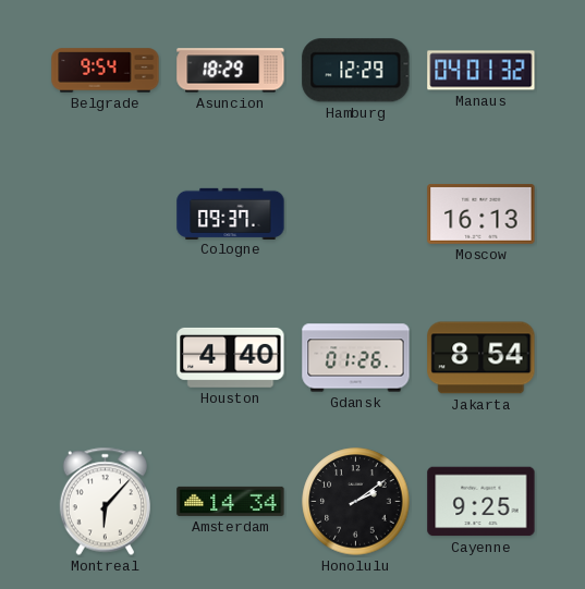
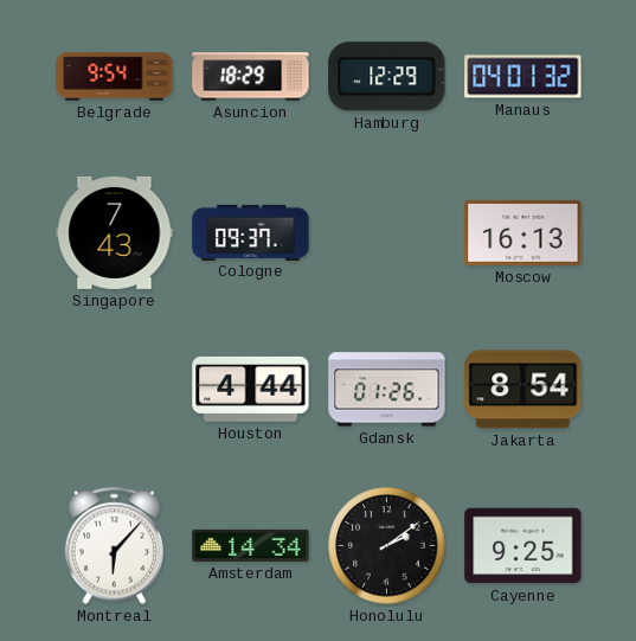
Singapore: none -> 7:43 (115, 232)
Houston: 4:40 -> 4:44 (251, 389)
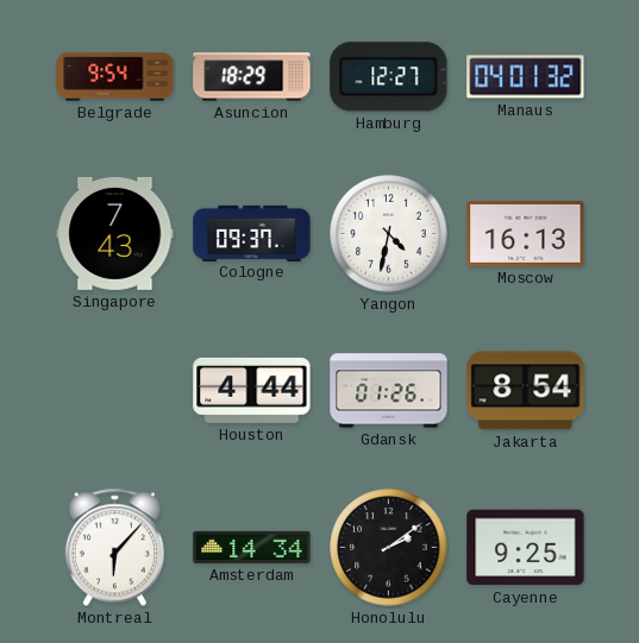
Hamburg: 12:29 -> 12:27 (389, 77)
Yangon: none -> 4:32 (389, 234)
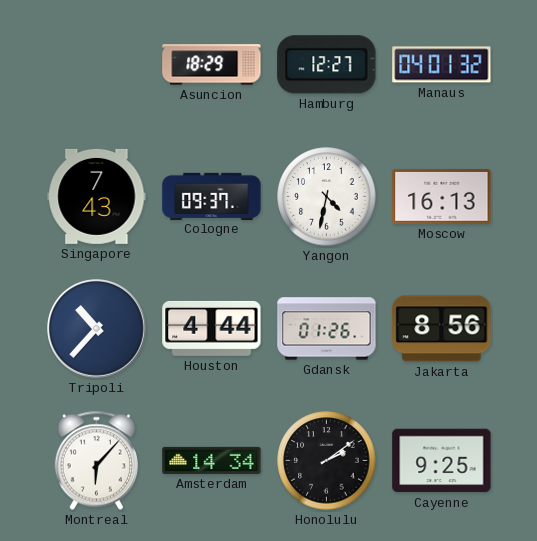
Belgrade: 9:54 -> none (115, 77)
Tripoli: none -> 10:37 (97, 329)
Jakarta: 8:54 -> 8:56 (442, 329)
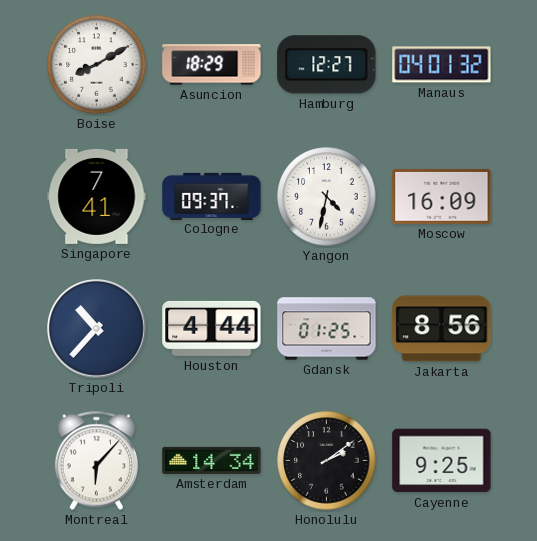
Boise: none -> 8:10 (97, 65)
Singapore: 7:43 -> 7:41 (97, 196)
Moscow: 16:13 -> 16:09 (442, 196)
Gdansk: 01:26 -> 01:25 (327, 329)
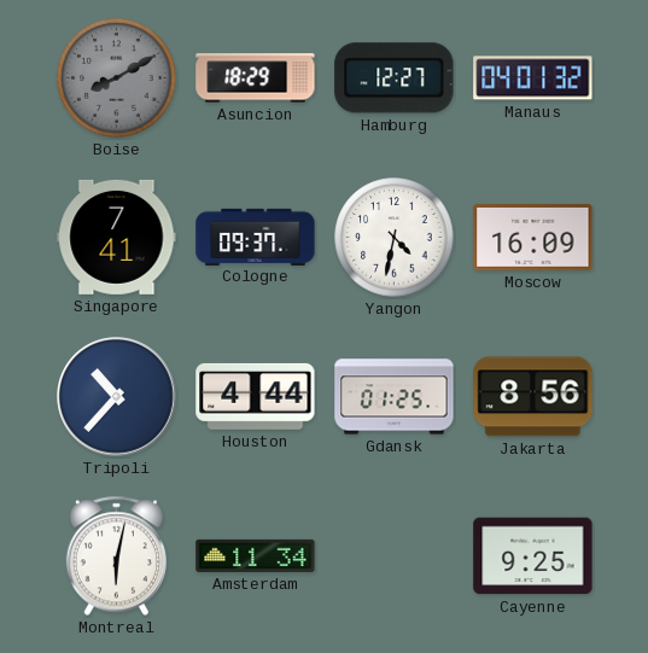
Boise dial: white -> grey (117, 78)
Montreal: 6:07 -> 6:02 (116, 556)
Amsterdam: 14:34 -> 11:34 (256, 555)
Honolulu: 2:09 -> none (327, 461)
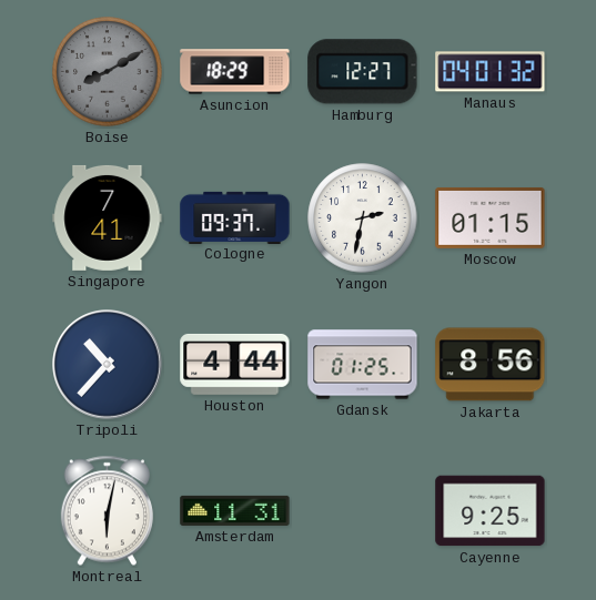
Yangon: 4:32 -> 2:32 (363, 218)
Moscow: 16:09 -> 01:15 (491, 217)
Amsterdam: 11:34 -> 11:31 (235, 510)
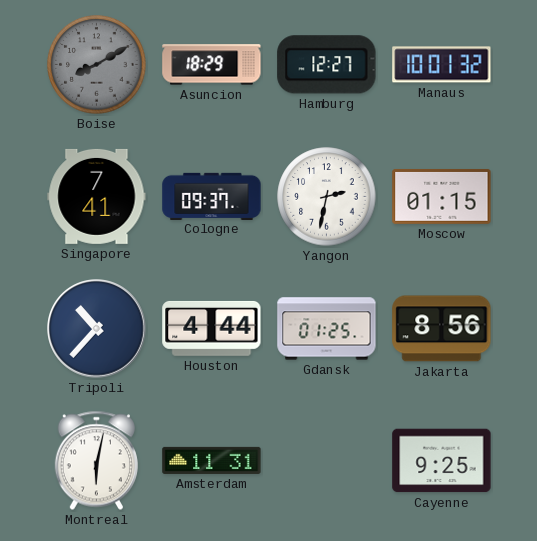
Manaus: 04:01 -> 10:01 (442, 65)
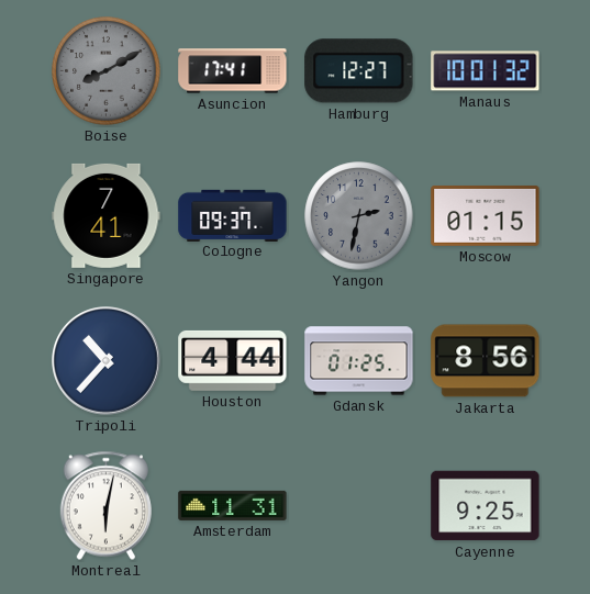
Asuncion: 18:29 -> 17:41 (233, 71)
Yangon dial: white -> grey (359, 216)
